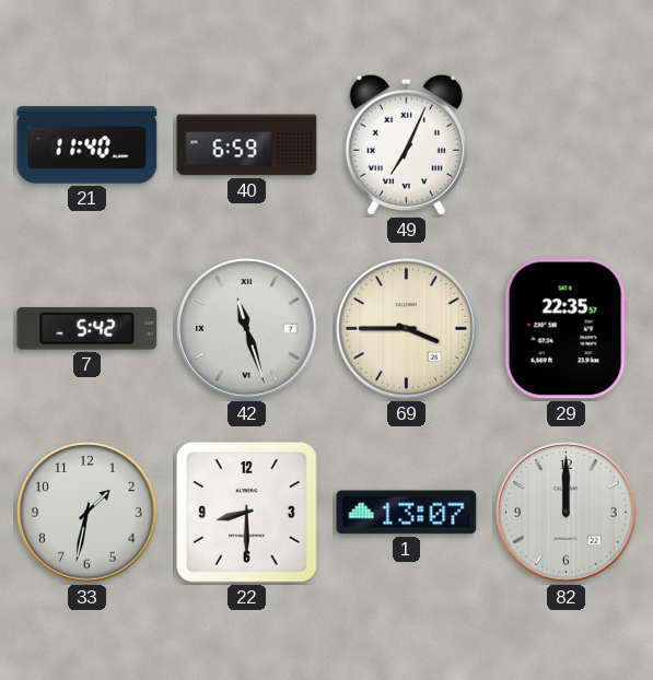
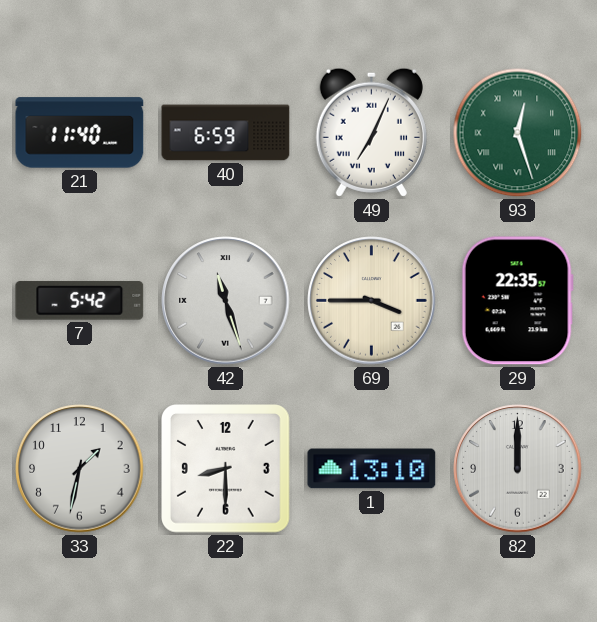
93: none -> 12:27 (518, 133)
1: 13:07 -> 13:10 (372, 469)
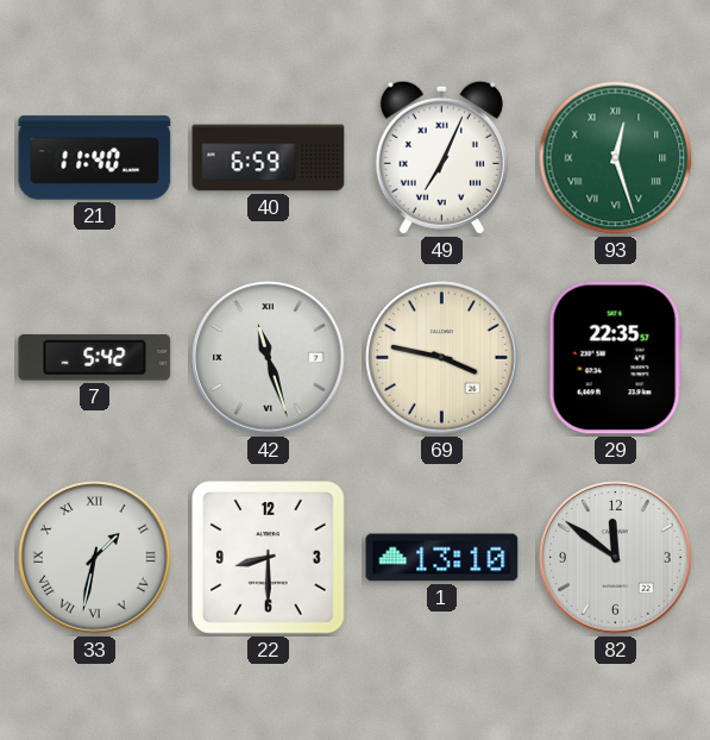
69: 3:45 -> 3:47 (442, 358)
33 numerals: Arabic -> Roman (95, 558)
82: 12:00 -> 11:51 (616, 558)
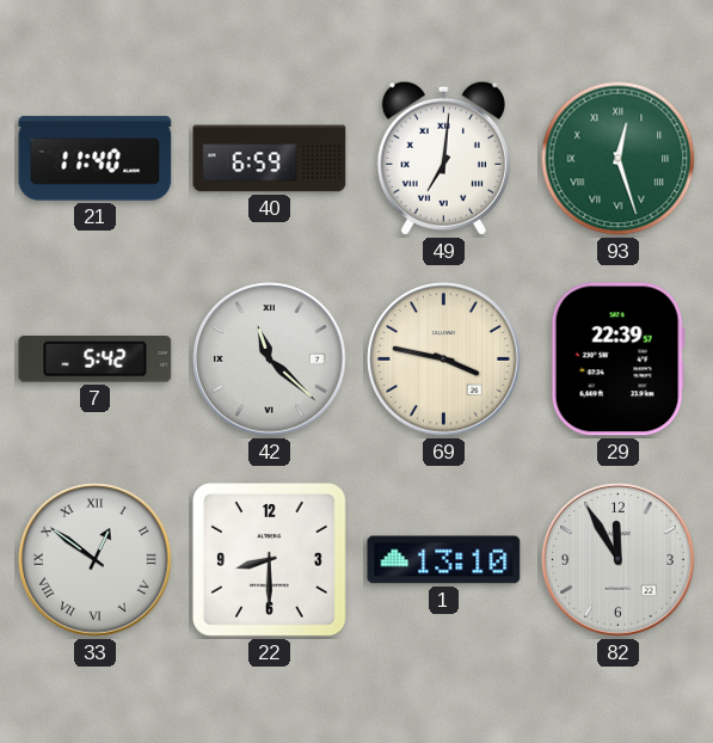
49: 7:04 -> 7:01 (443, 158)
42: 11:27 -> 11:22 (270, 360)
29: 22:35 -> 22:39 (617, 360)
33: 1:32 -> 12:51 (96, 560)
82: 11:51 -> 11:55 (619, 560)
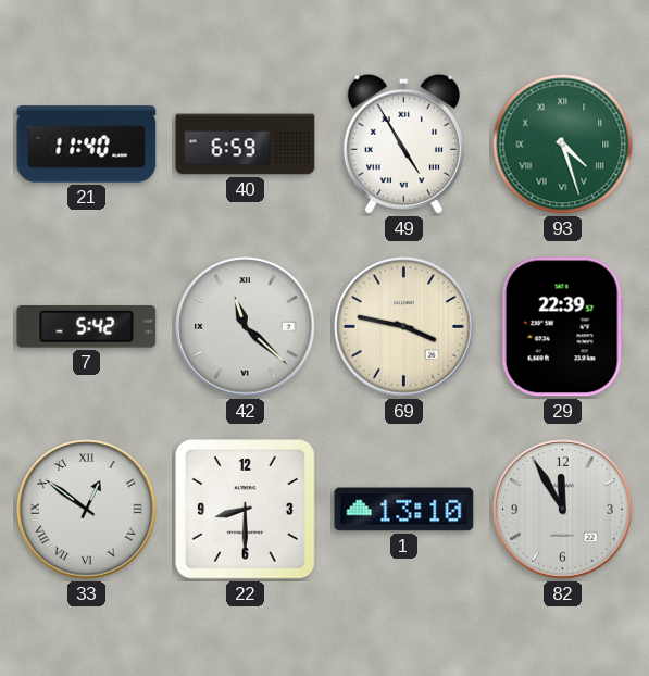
49: 7:01 -> 4:55 (403, 143)
93: 12:27 -> 4:27 (563, 145)
